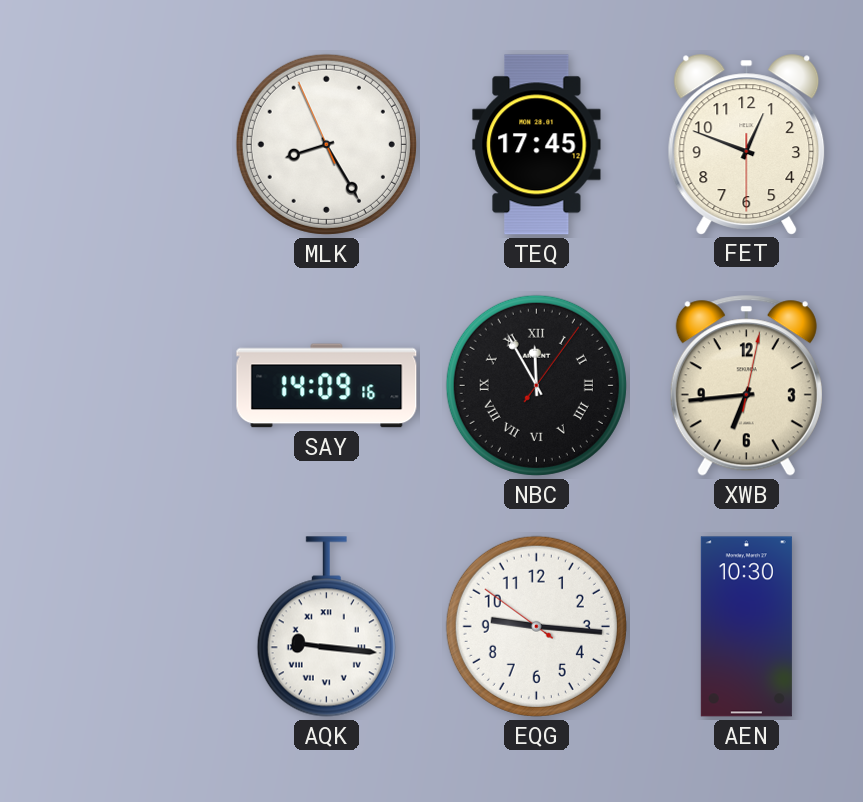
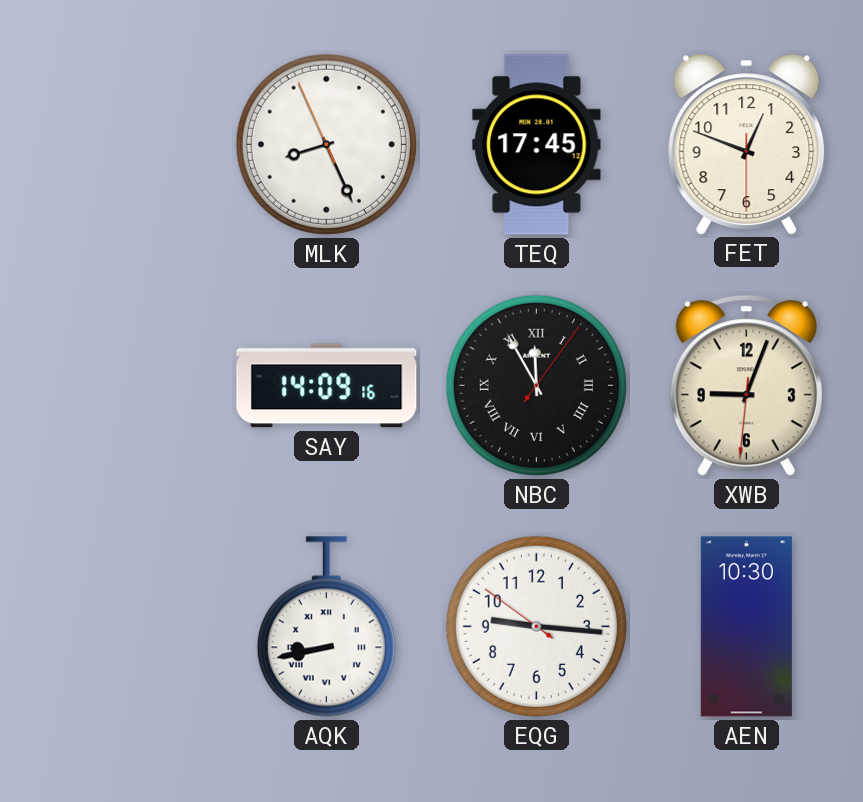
MLK: 8:24 -> 8:25 (326, 144)
XWB: 6:44 -> 9:03 (746, 386)
AQK: 9:16 -> 8:43 (326, 627)
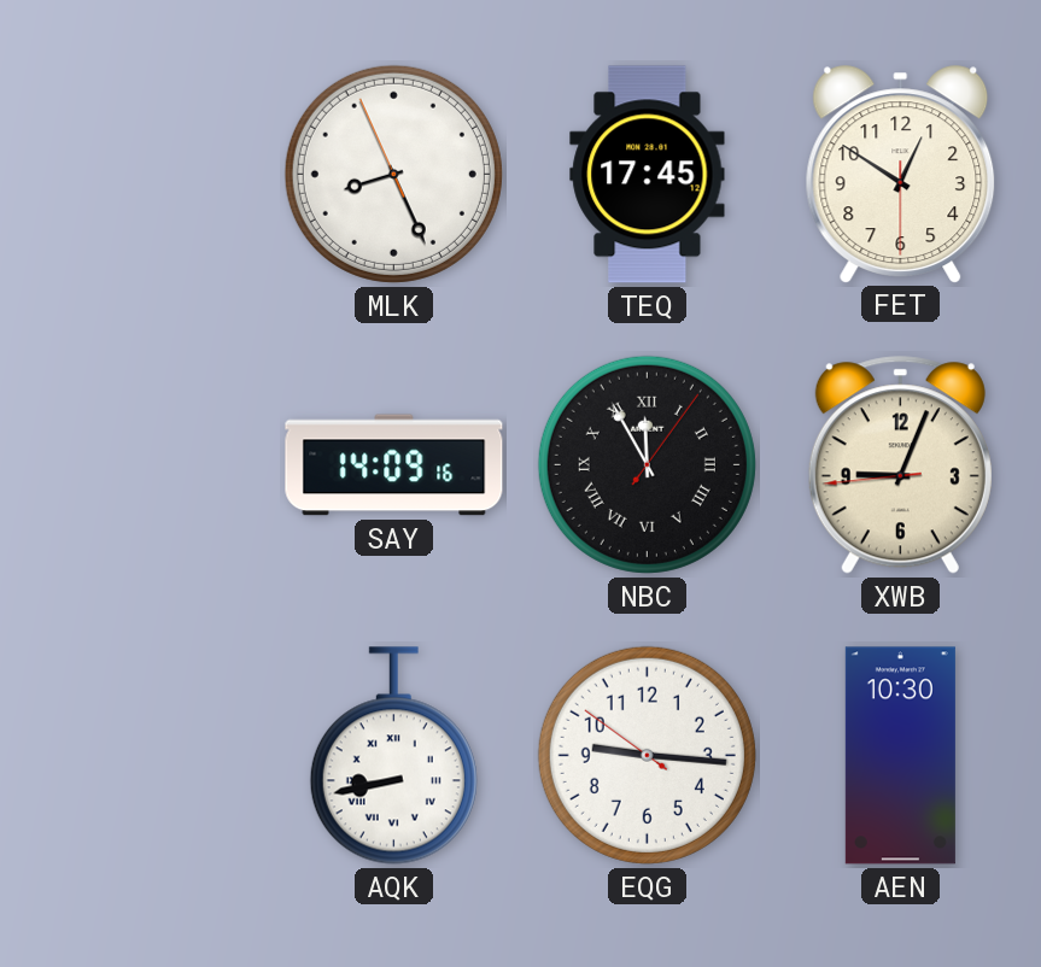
FET: 12:48 -> 12:50 (901, 174)
XWB: 9:03:31 -> 9:03:44 (900, 465)
